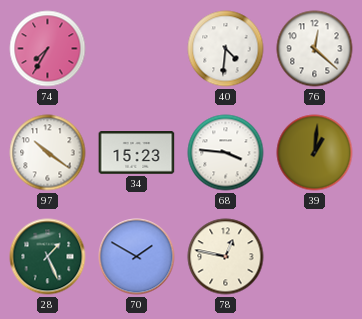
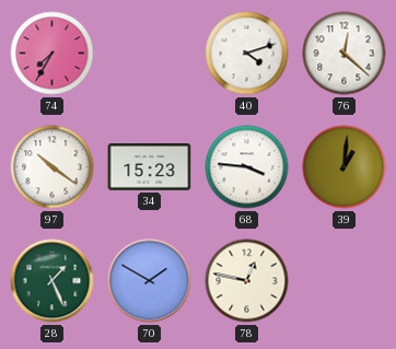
40: 4:31 -> 4:12 (247, 54)
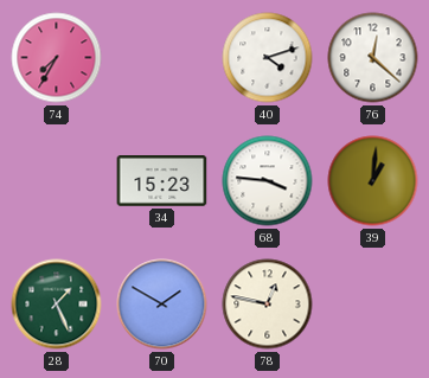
97: 10:21 -> none (53, 167)
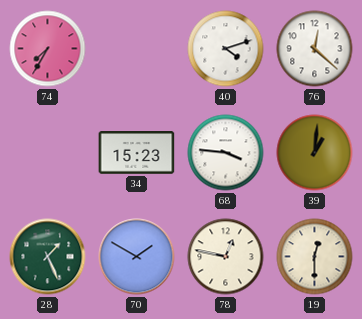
19: none -> 12:30 (315, 257)
